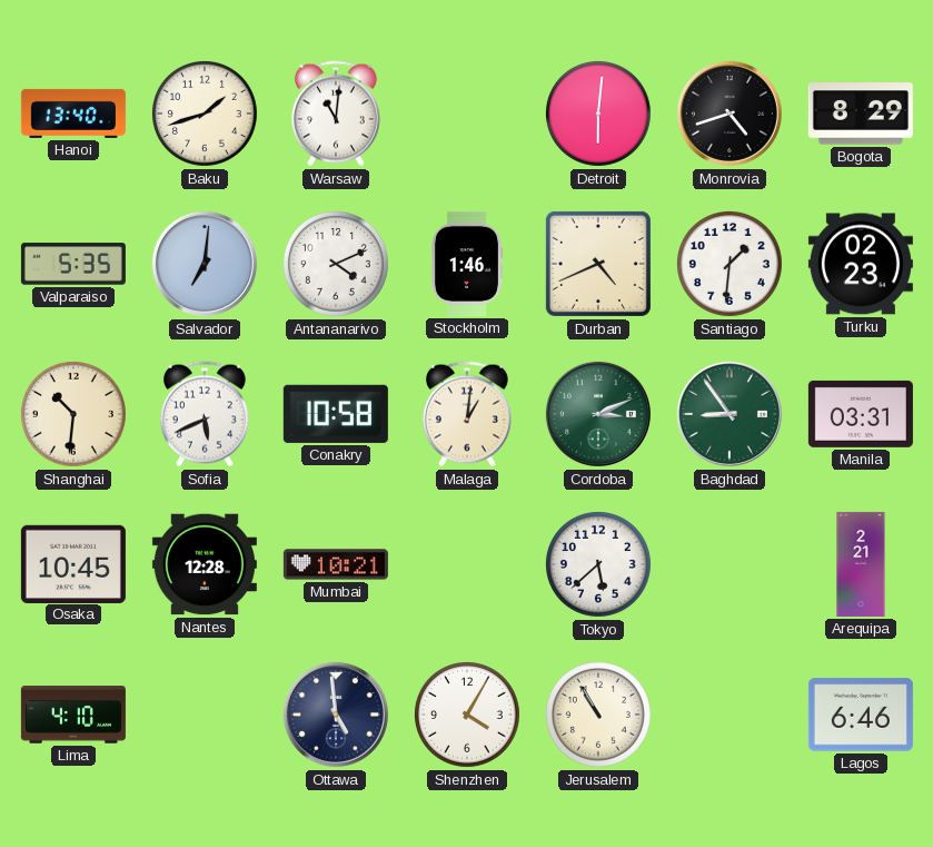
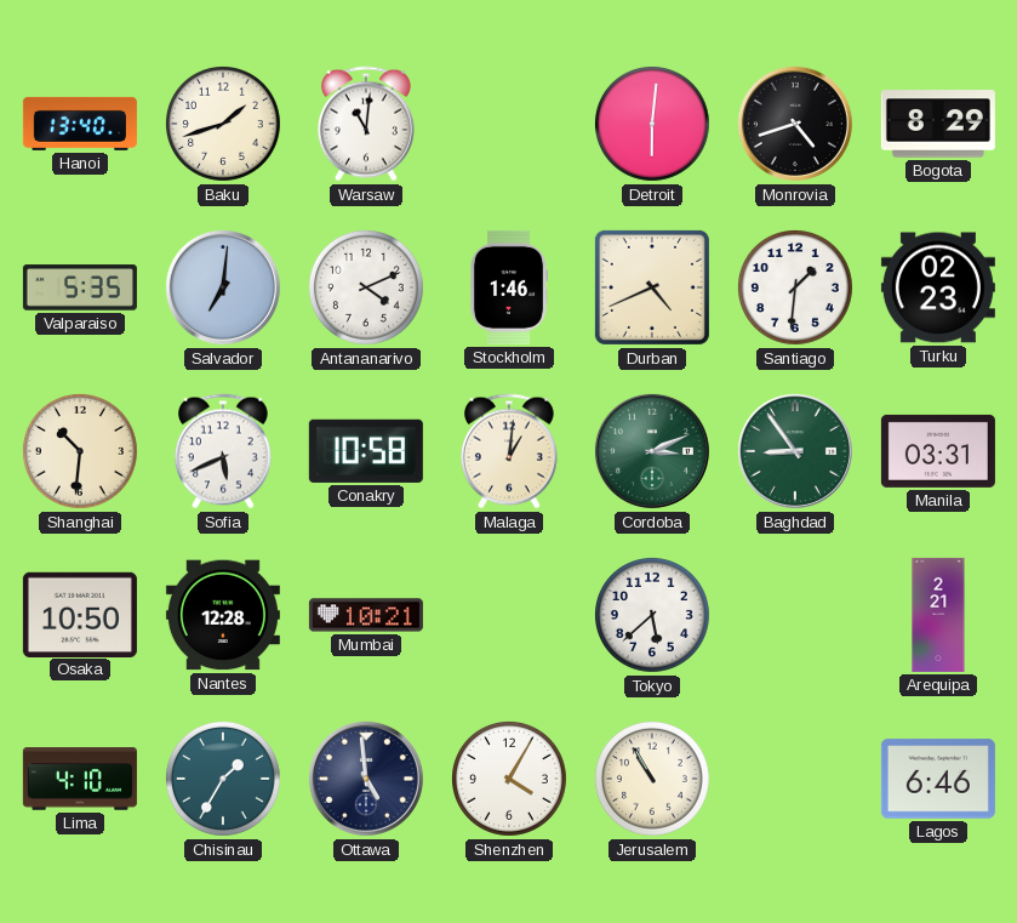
Osaka: 10:45 -> 10:50 (80, 614)
Chisinau: none -> 1:35 (223, 779)
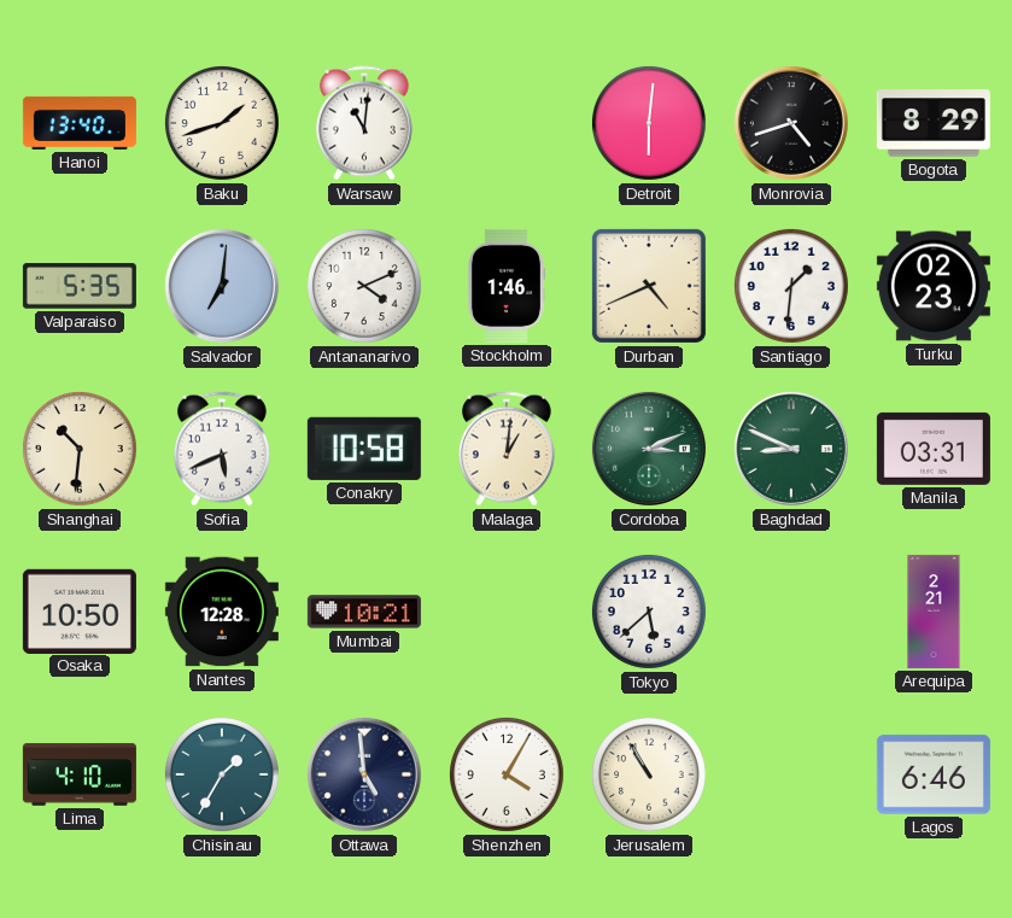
Baghdad: 8:54 -> 8:49 (791, 449)
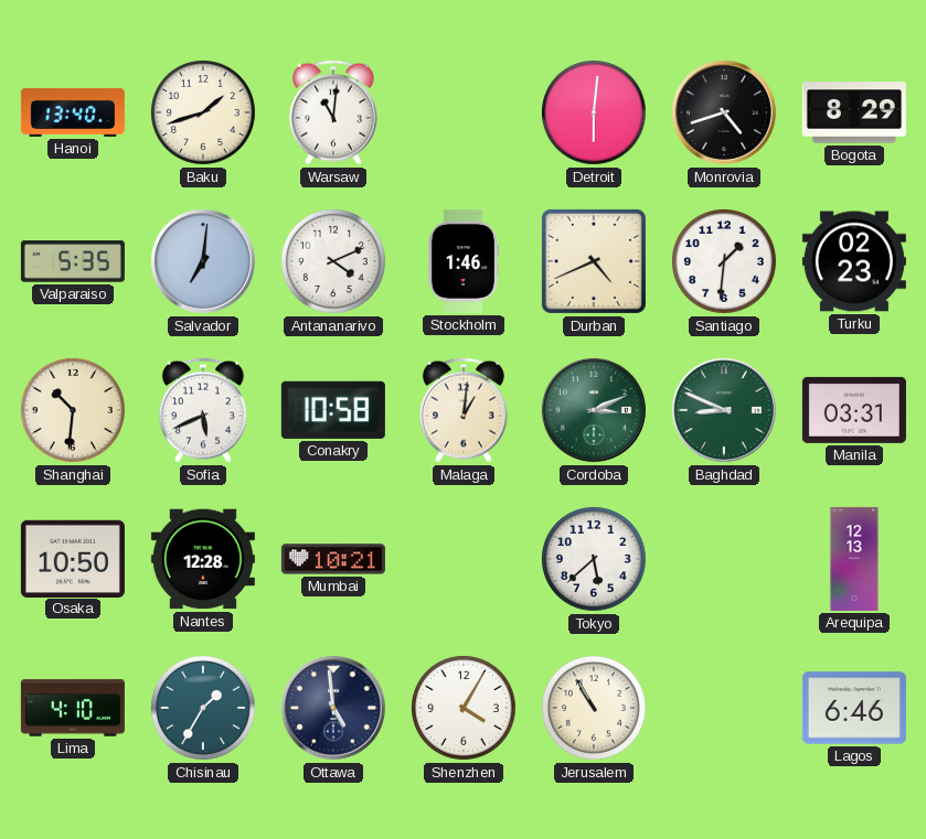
Arequipa: 2:21 -> 12:13 (854, 559)
